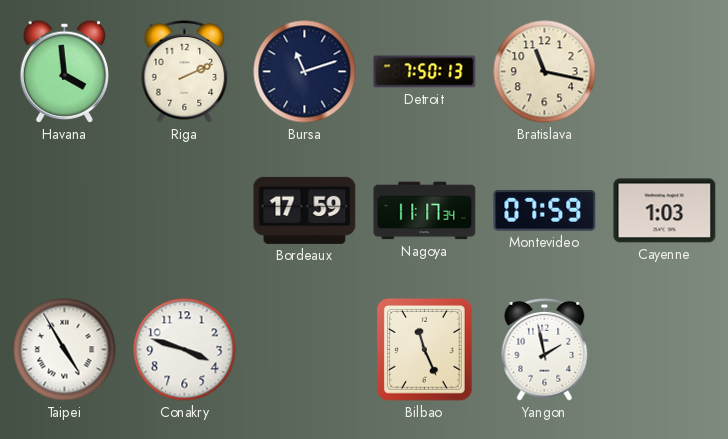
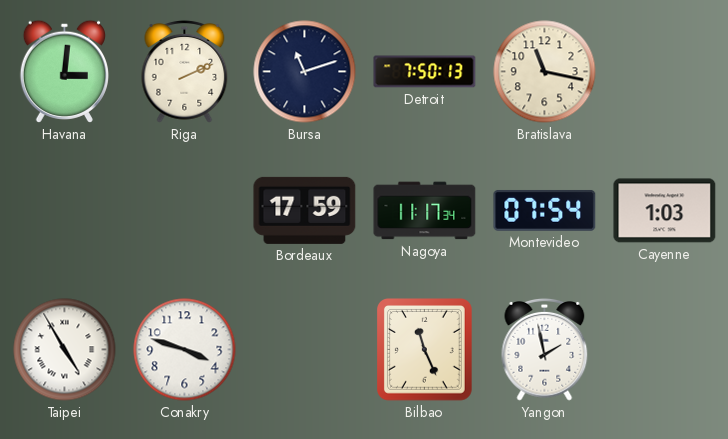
Havana: 3:59 -> 3:01 (64, 71)
Montevideo: 07:59 -> 07:54 (545, 210)
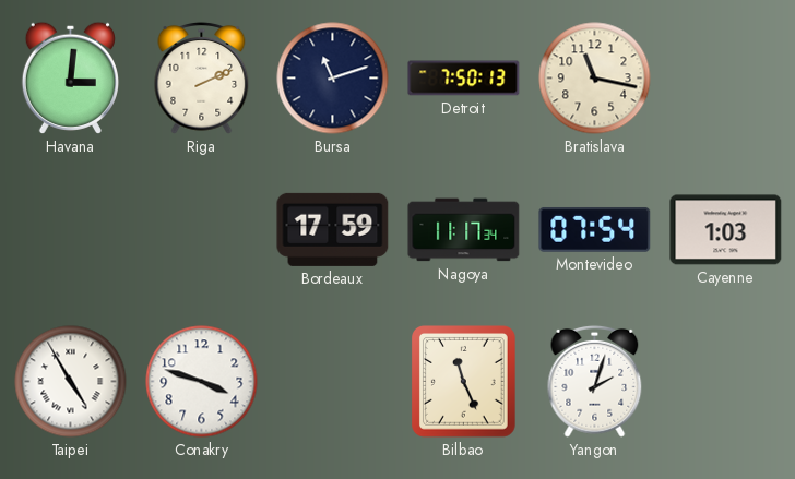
Yangon: 1:58 -> 2:03 (595, 381)
